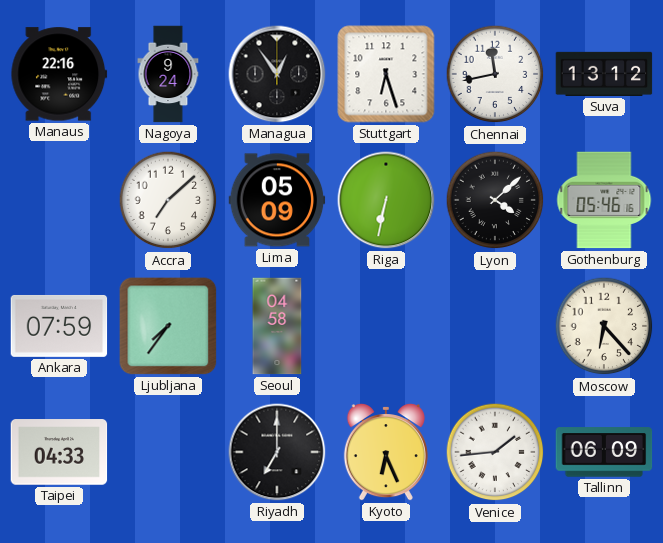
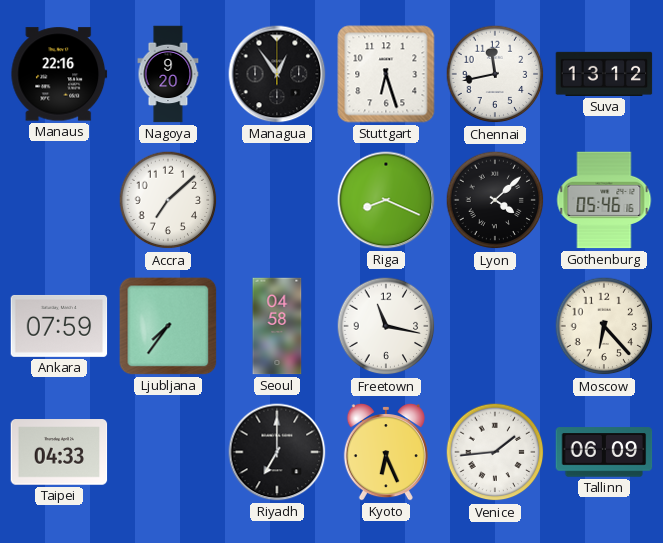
Nagoya: 9:24 -> 9:20 (168, 74)
Lima: 05:09 -> none (277, 200)
Riga: 6:32 -> 8:19 (386, 200)
Freetown: none -> 11:17 (386, 326)
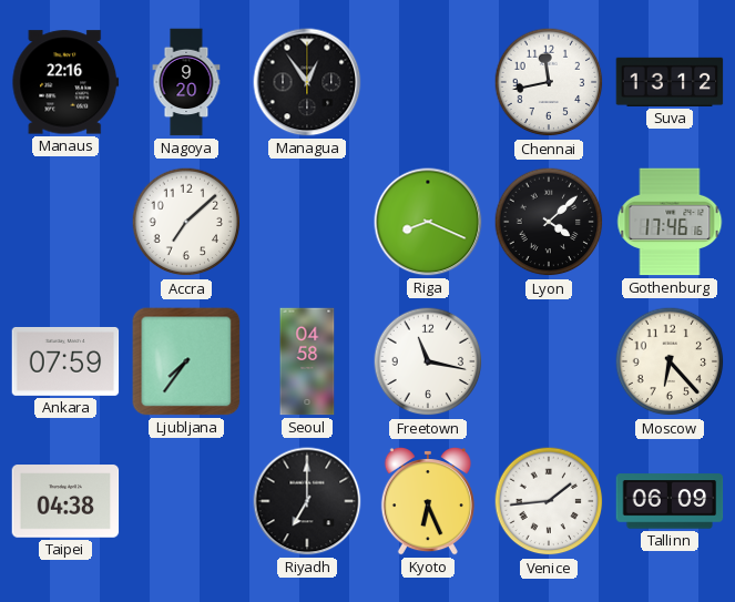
Stuttgart: 6:27 -> none (386, 74)
Gothenburg: 05:46 -> 17:46 (670, 222)
Taipei: 04:33 -> 04:38 (65, 501)
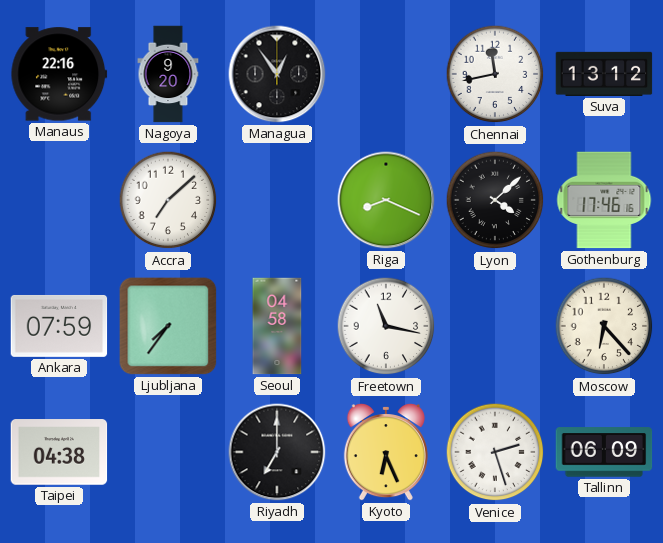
Venice: 1:44 -> 2:27 (495, 452)
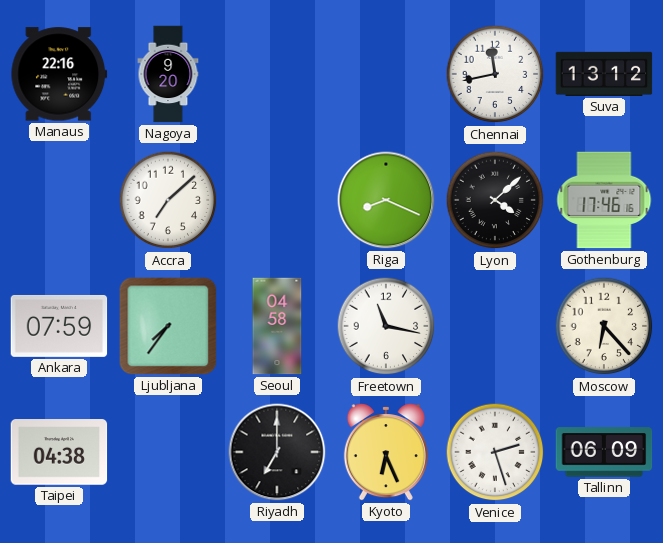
Managua: 12:54 -> none (277, 74)
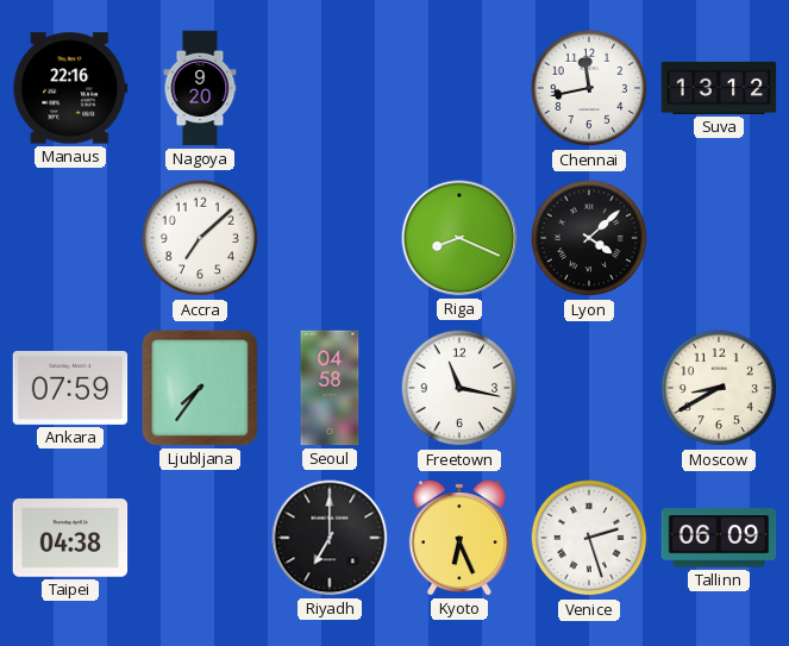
Gothenburg: 17:46 -> none (604, 200)
Moscow: 6:23 -> 8:40 (719, 388)
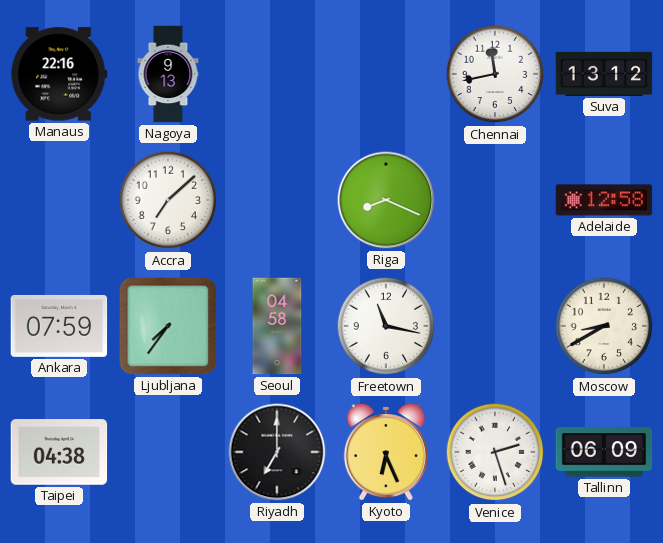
Nagoya: 9:20 -> 9:13 (168, 74)
Lyon: 4:08 -> none (589, 238)
Adelaide: none -> 12:58 (604, 200)
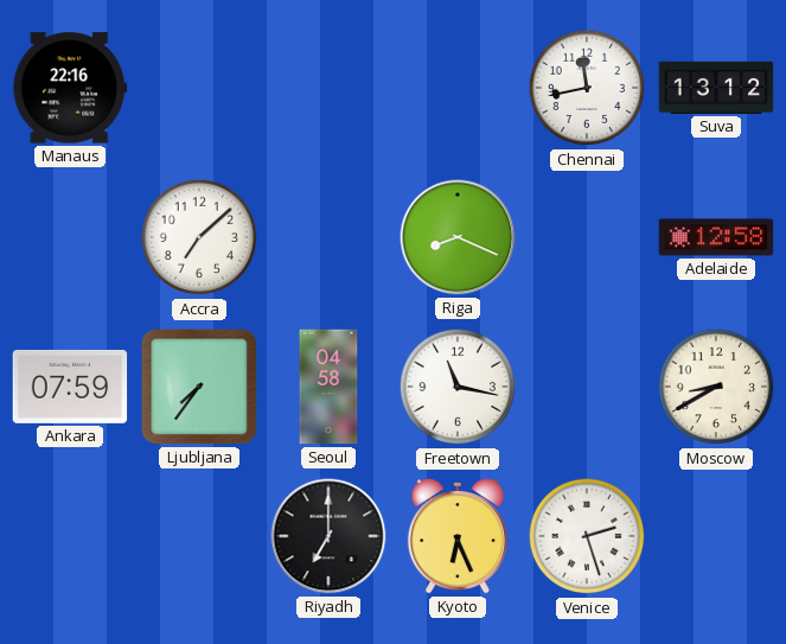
Nagoya: 9:13 -> none (168, 74)
Taipei: 04:38 -> none (59, 452)
Tallinn: 06:09 -> none (604, 452)
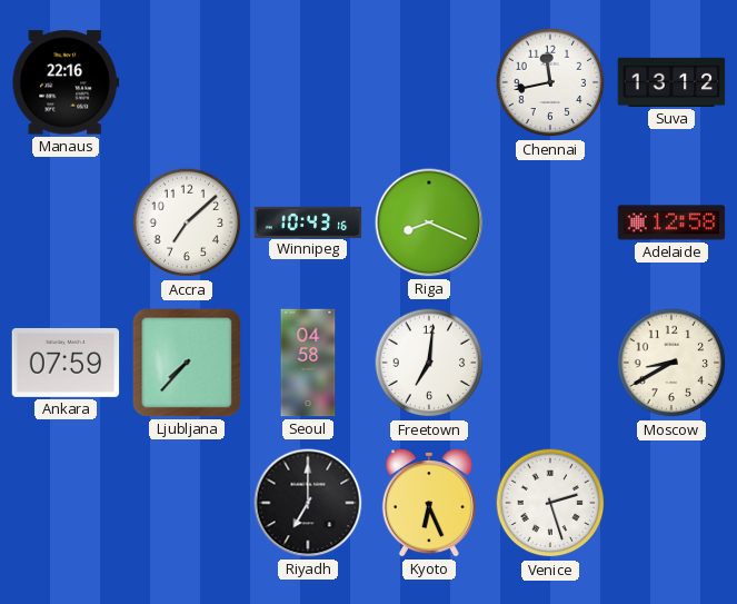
Winnipeg: none -> 10:43 (308, 221)
Ljubljana: 7:36 -> 7:37 (187, 363)
Freetown: 11:17 -> 7:01 (429, 363)
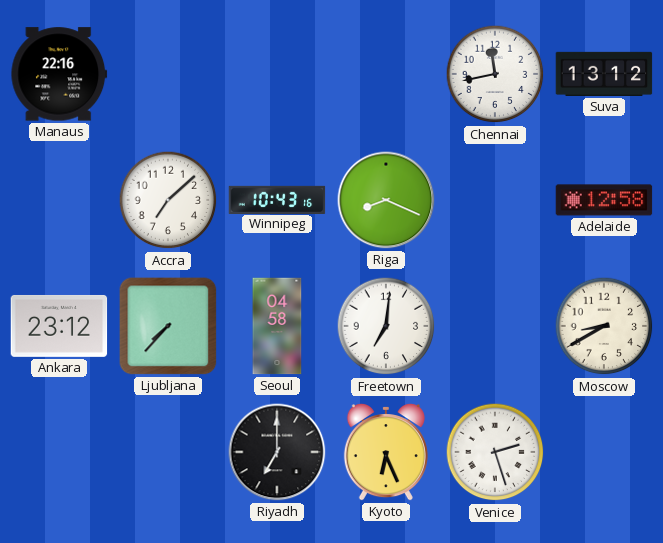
Ankara: 07:59 -> 23:12 (59, 326)
